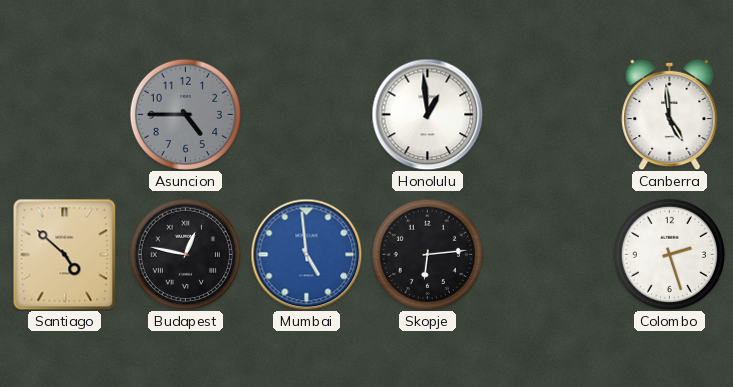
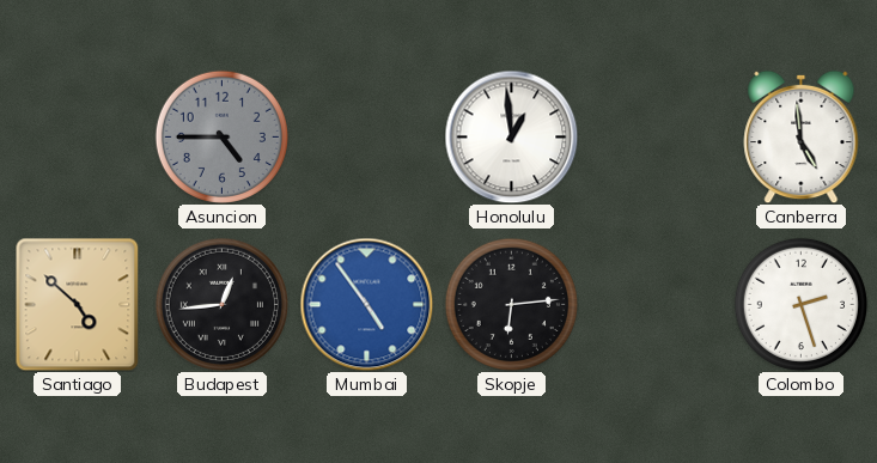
Budapest: 12:47 -> 12:44 (221, 304)
Mumbai: 4:59 -> 4:54 (366, 304)
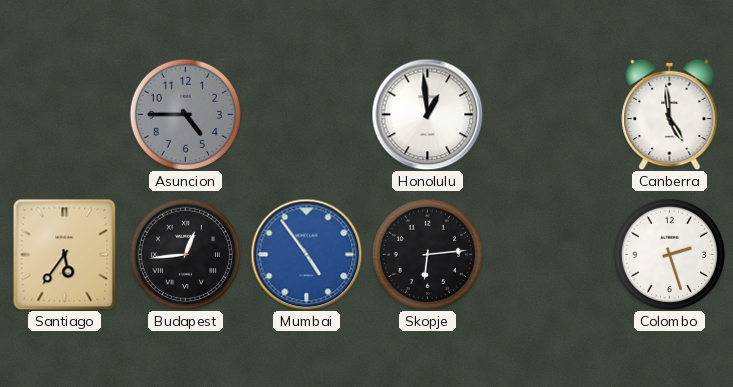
Santiago: 4:52 -> 5:36 (65, 254)
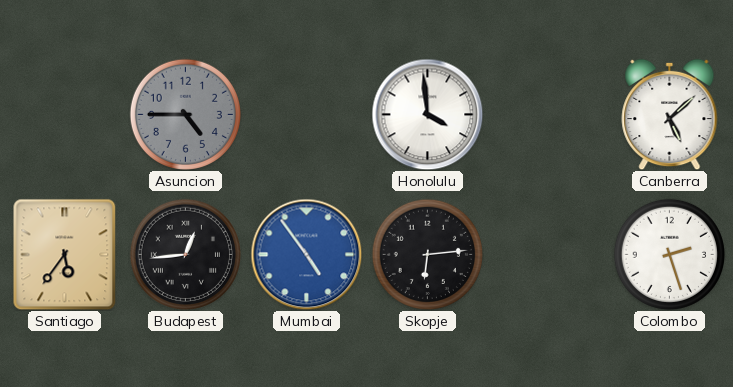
Honolulu: 12:59 -> 3:59 (427, 114)
Canberra: 4:59 -> 5:08 (670, 114)
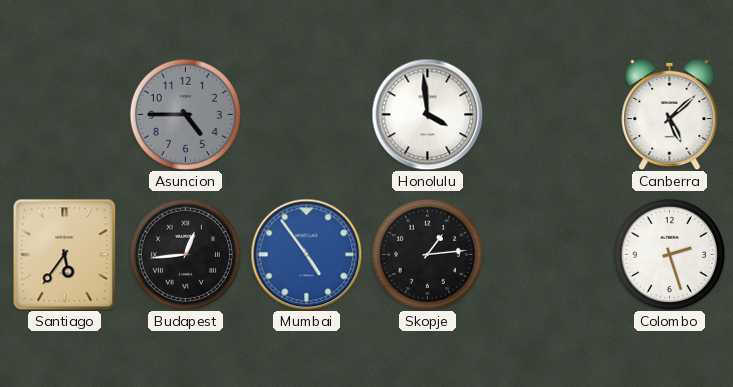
Skopje: 6:14 -> 1:14 (427, 254)
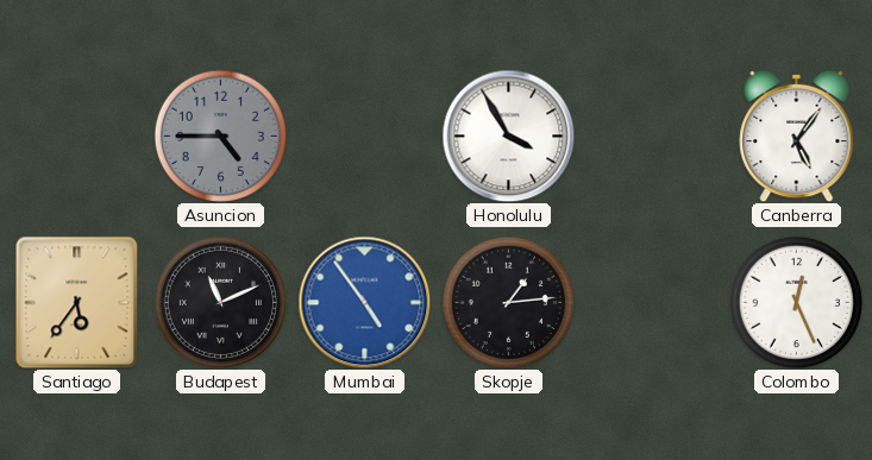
Honolulu: 3:59 -> 3:55 (508, 136)
Canberra: 5:08 -> 5:06 (797, 136)
Budapest: 12:44 -> 11:11 (220, 302)
Colombo: 2:27 -> 12:26 (796, 302)
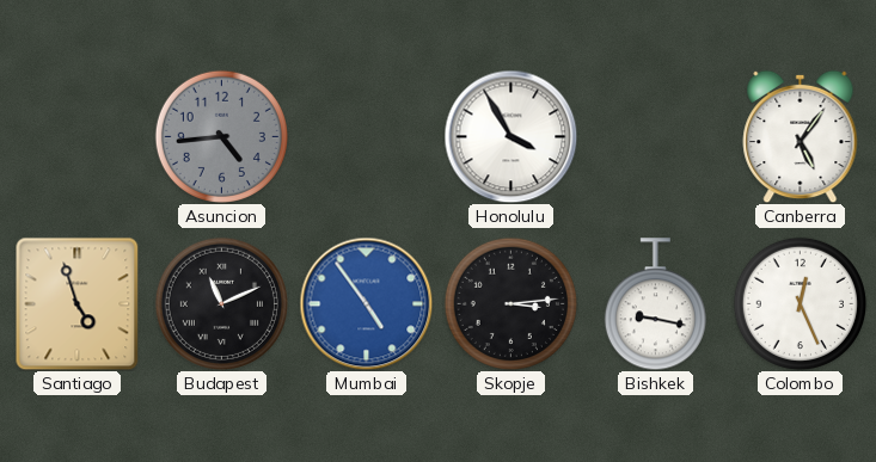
Asuncion: 4:45 -> 4:44 (221, 136)
Santiago: 5:36 -> 4:57 (78, 303)
Skopje: 1:14 -> 3:14 (510, 303)
Bishkek: none -> 9:17 (655, 304)
